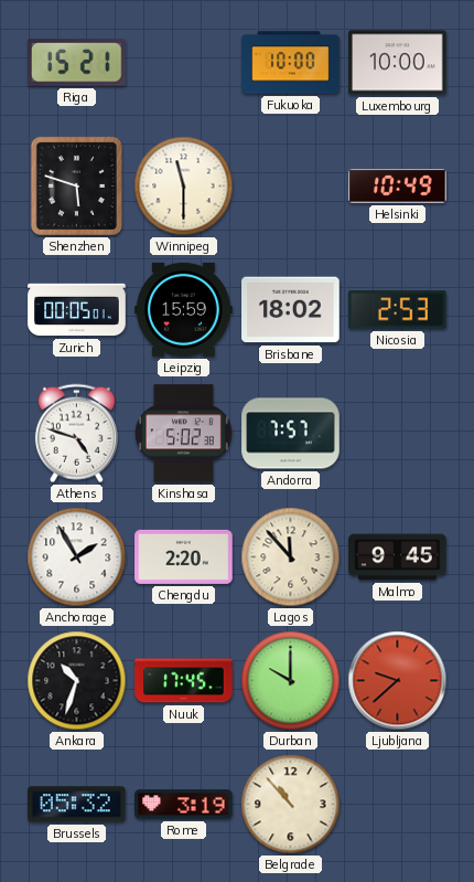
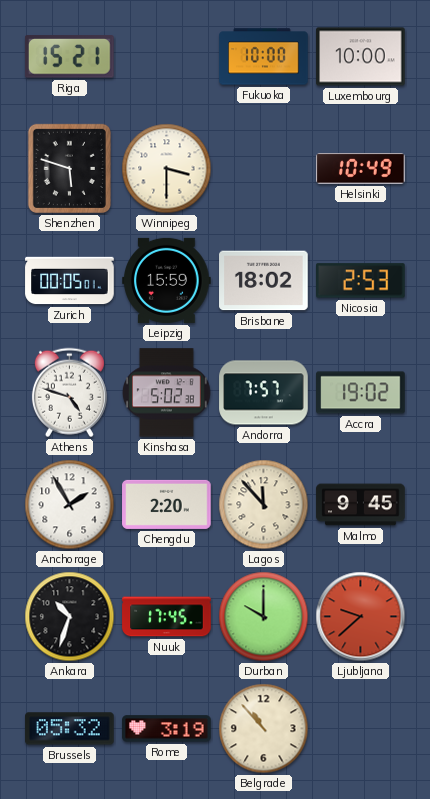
Winnipeg: 11:30 -> 3:30 (167, 169)
Accra: none -> 19:02 (361, 393)
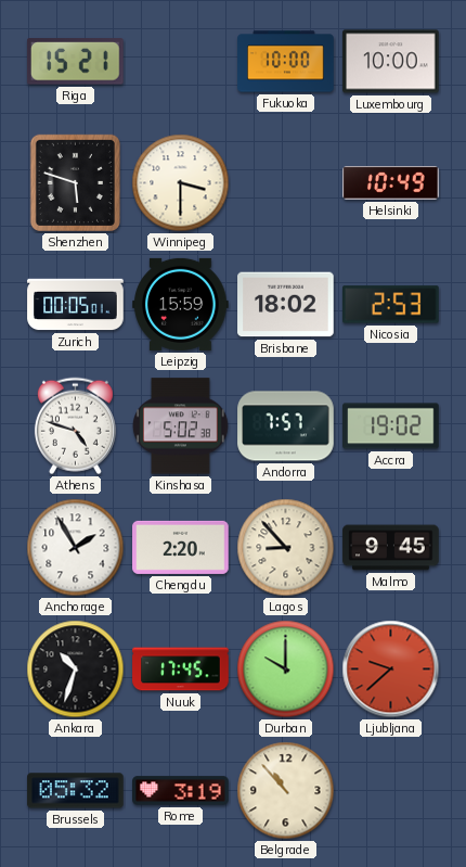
Lagos: 11:53 -> 8:53 (286, 548)
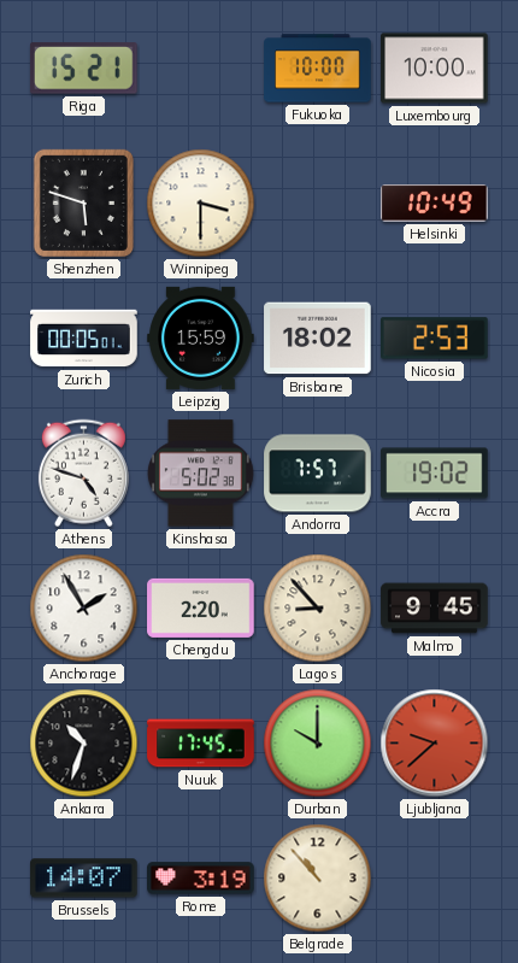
Brussels: 05:32 -> 14:07 (84, 879)
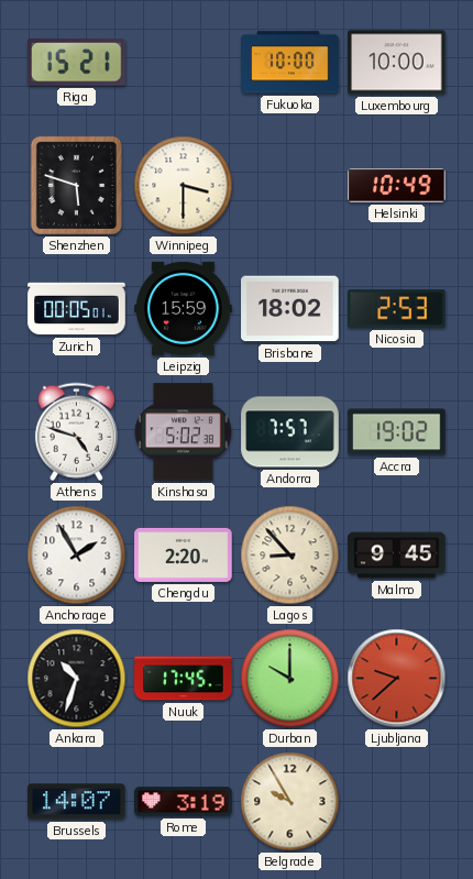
Belgrade: 10:53 -> 9:55 (290, 802)
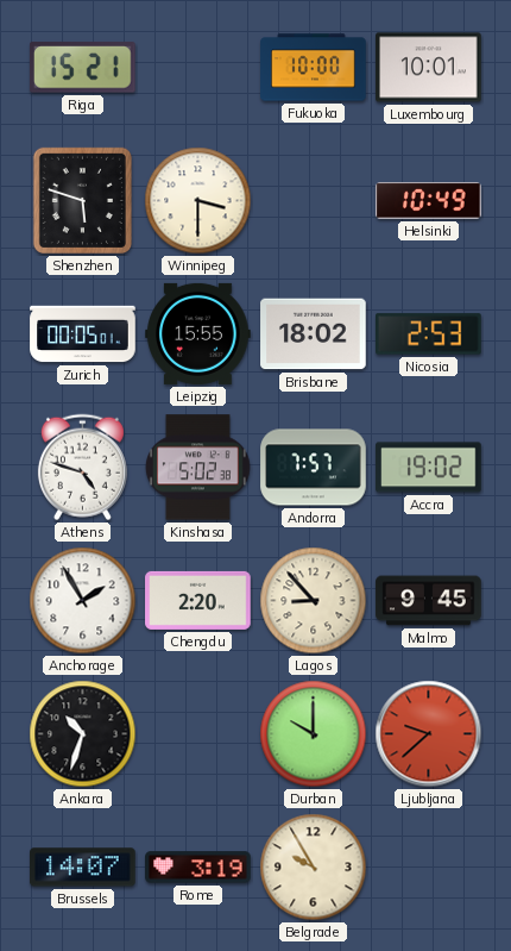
Luxembourg: 10:00 -> 10:01 (429, 68)
Leipzig: 15:59 -> 15:55 (198, 333)
Nuuk: 17:45 -> none (184, 679)
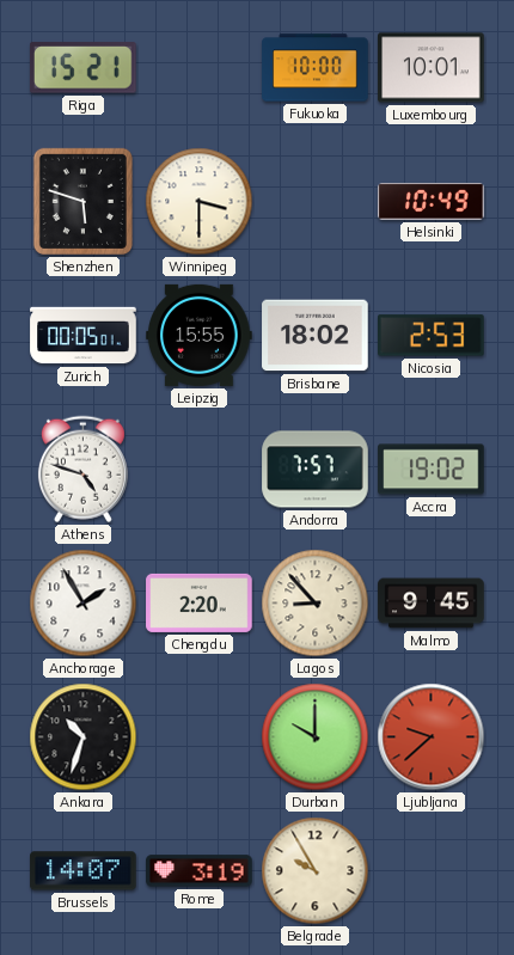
Kinshasa: 5:02 -> none (198, 468)
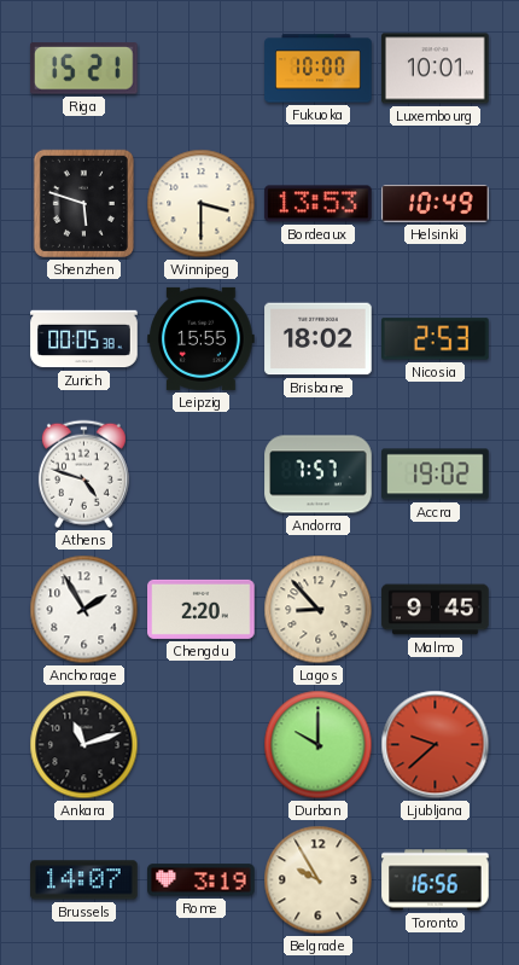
Bordeaux: none -> 13:53 (319, 204)
Zurich: 00:05:01 -> 00:05:38 (84, 339)
Ankara: 10:33 -> 11:12 (84, 745)
Toronto: none -> 16:56 (436, 880)
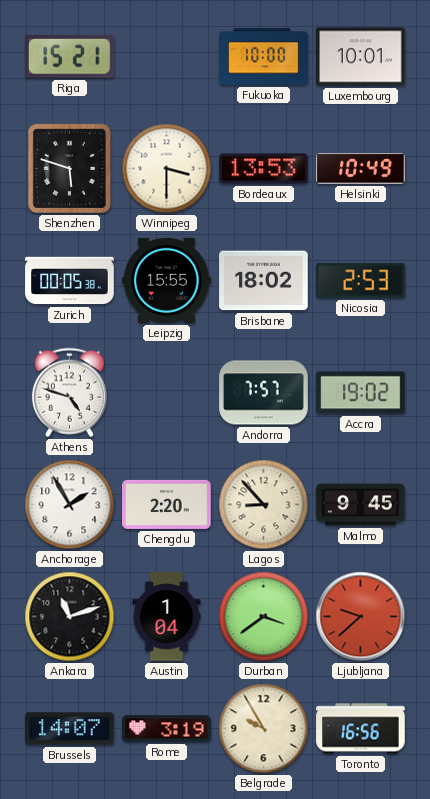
Austin: none -> 1:04 (167, 617)
Durban: 10:00 -> 3:39 (264, 617)
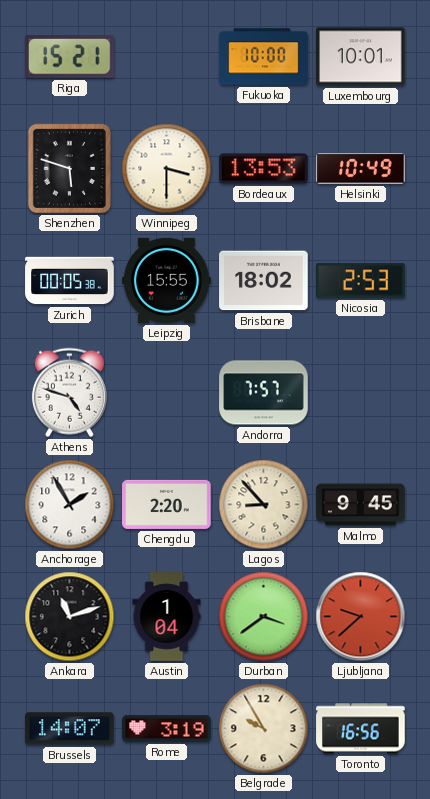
Accra: 19:02 -> none (361, 393)
